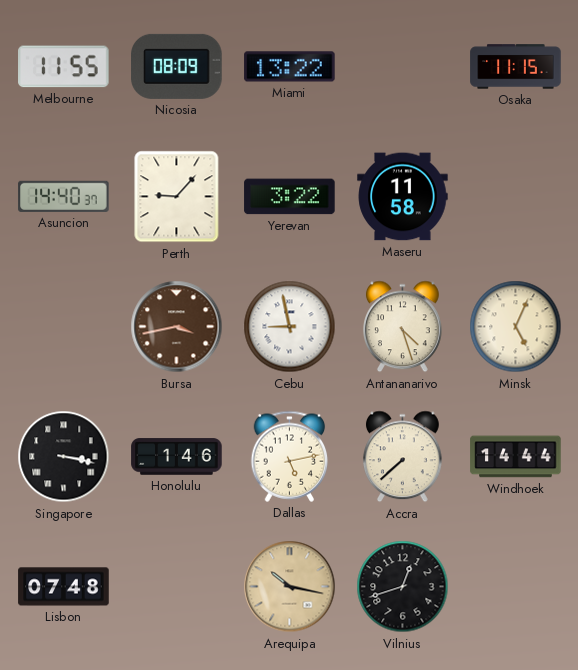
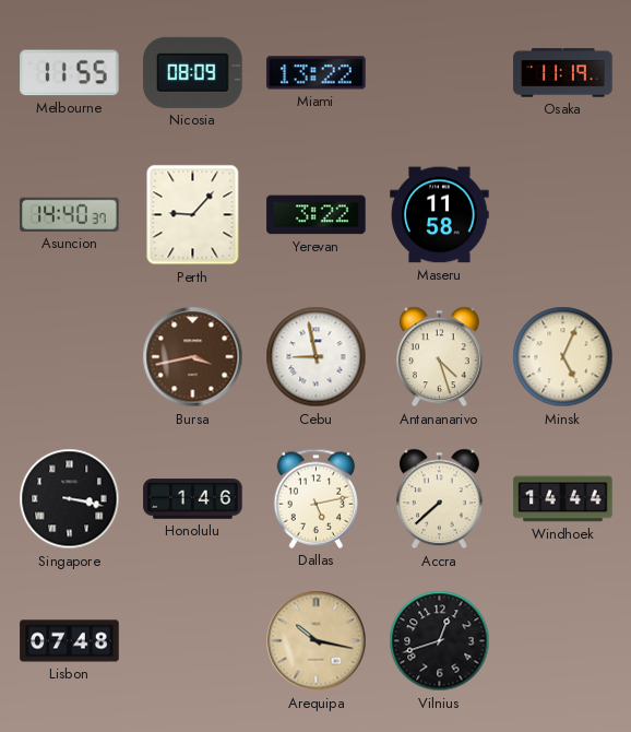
Osaka: 11:15 -> 11:19 (563, 73)
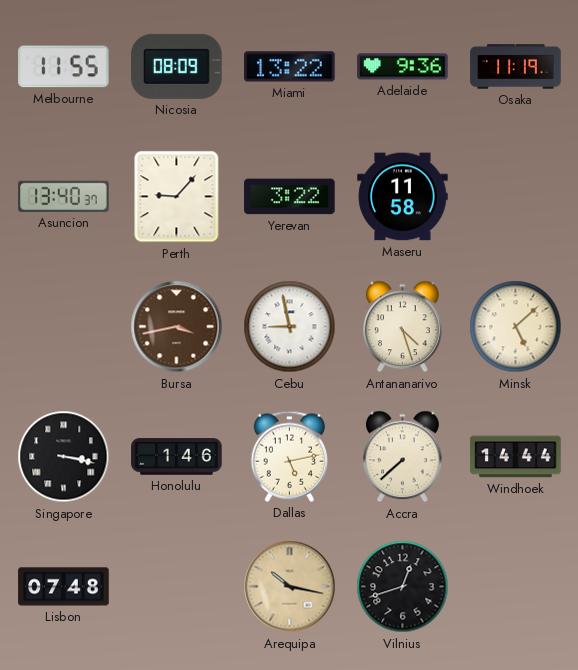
Adelaide: none -> 9:36 (403, 67)
Asuncion: 14:40 -> 13:40 (64, 196)
Minsk: 5:04 -> 5:08 (516, 327)
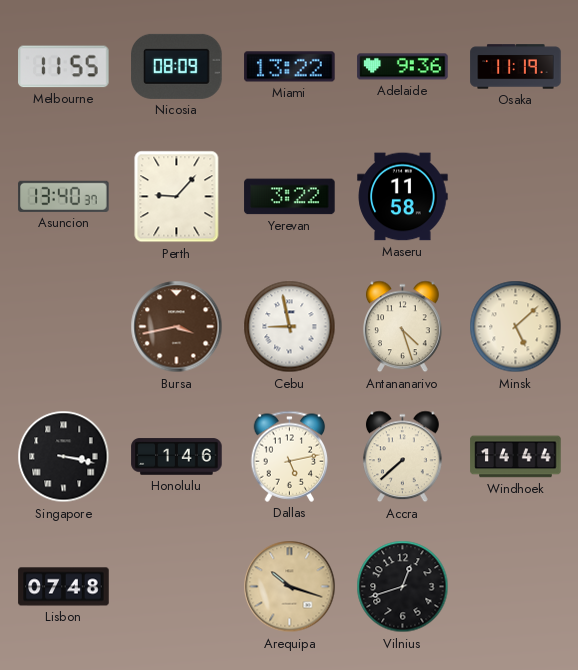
Arequipa: 10:17 -> 10:18 (290, 587)
